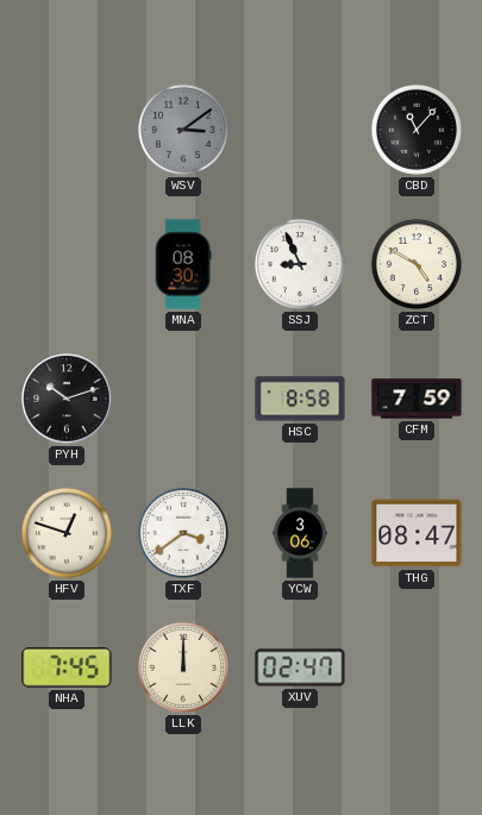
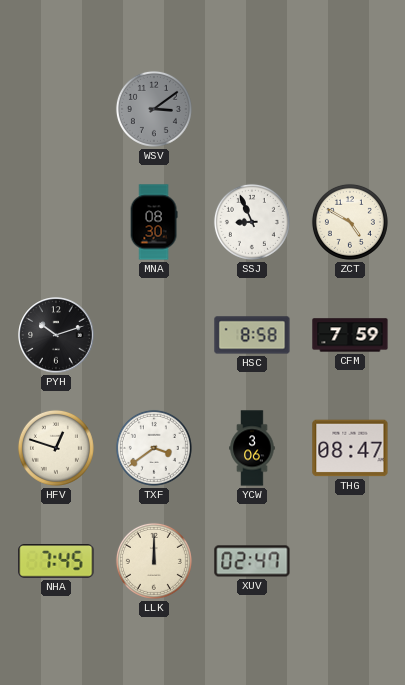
CBD: 11:07 -> none (417, 130)
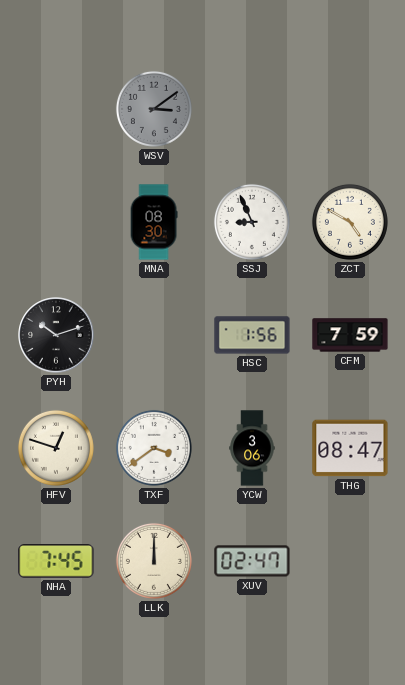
HSC: 8:58 -> 1:56 (252, 335)
